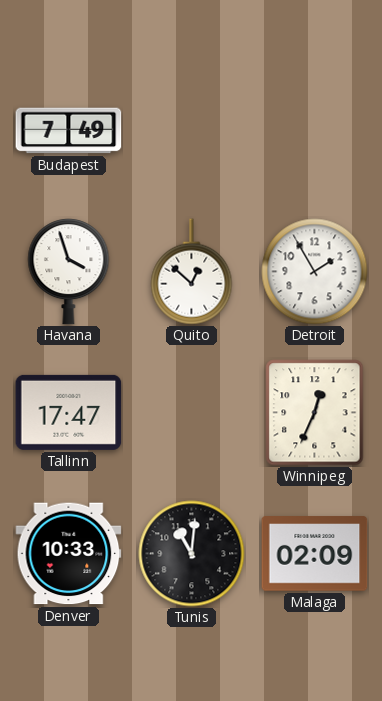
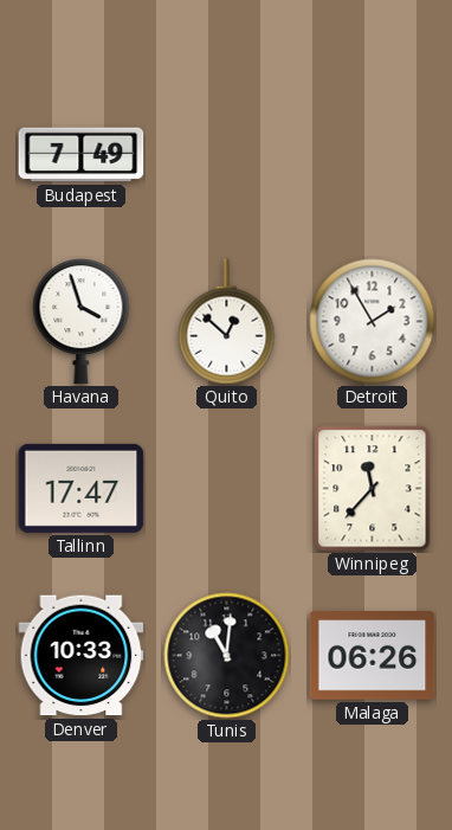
Winnipeg: 12:34 -> 11:37 (373, 489)
Malaga: 02:09 -> 06:26 (373, 656)
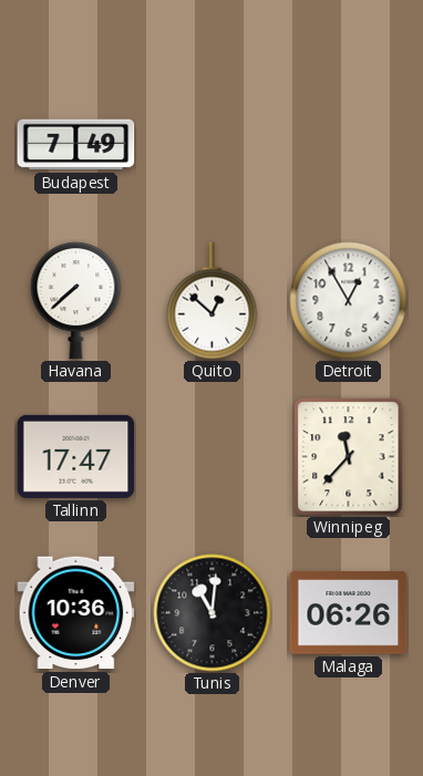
Havana: 3:57 -> 7:38 (76, 301)
Detroit: 1:55 -> 12:55 (349, 301)
Denver: 10:33 -> 10:36 (76, 613)
